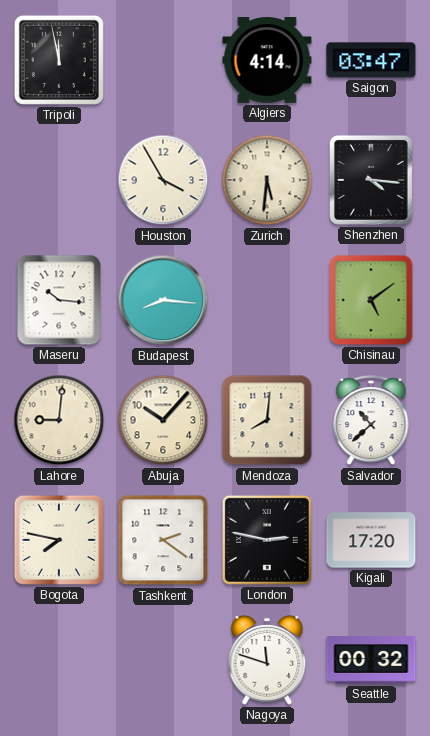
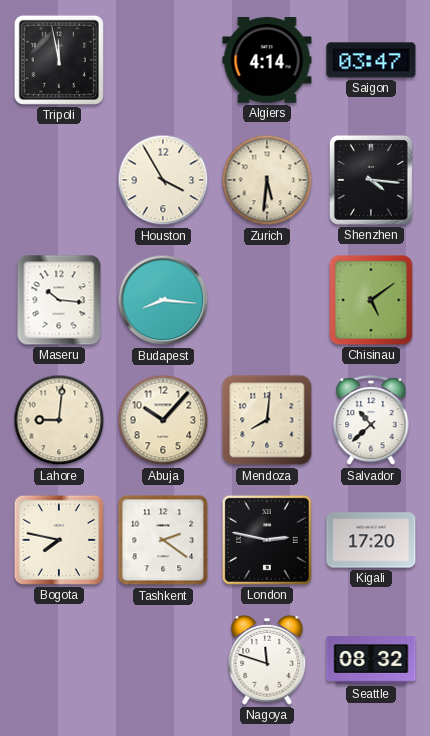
Seattle: 00:32 -> 08:32 (371, 660)
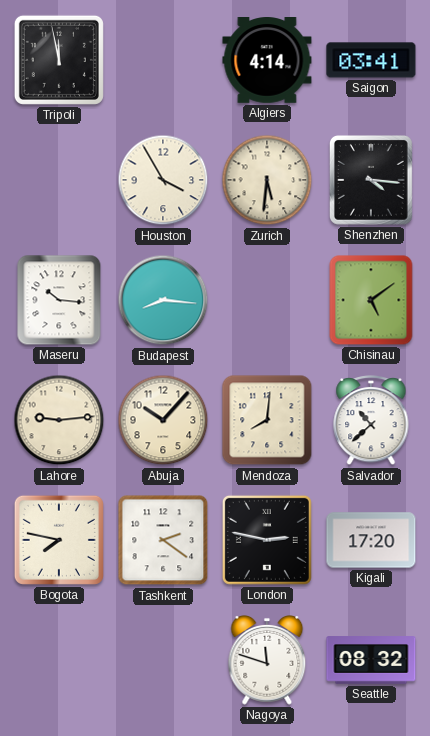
Saigon: 03:47 -> 03:41 (371, 60)
Lahore: 9:01 -> 9:14 (59, 420)
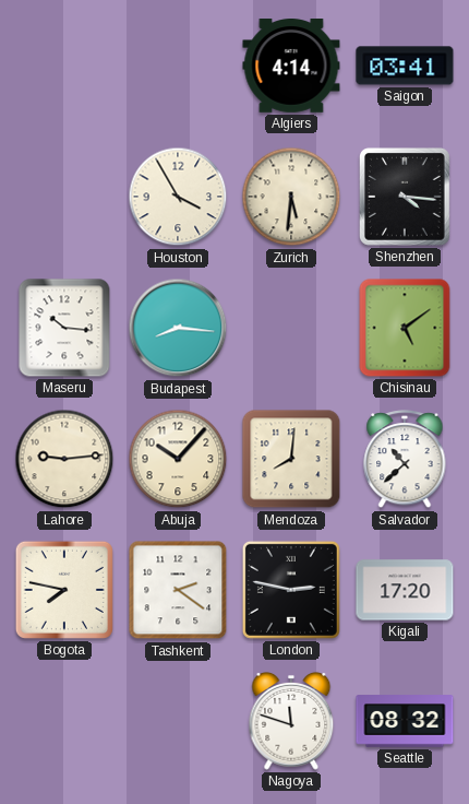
Tripoli: 11:58 -> none (59, 60)
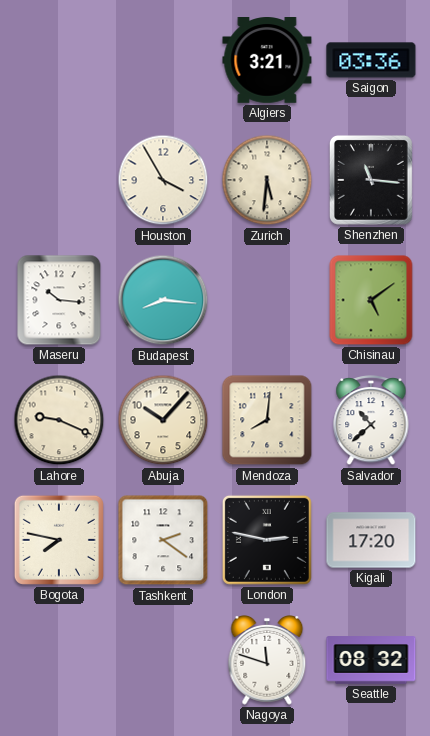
Algiers: 4:14 -> 3:21 (267, 61)
Saigon: 03:41 -> 03:36 (371, 60)
Shenzhen: 4:16 -> 11:16 (371, 181)
Lahore: 9:14 -> 9:19 (59, 420)
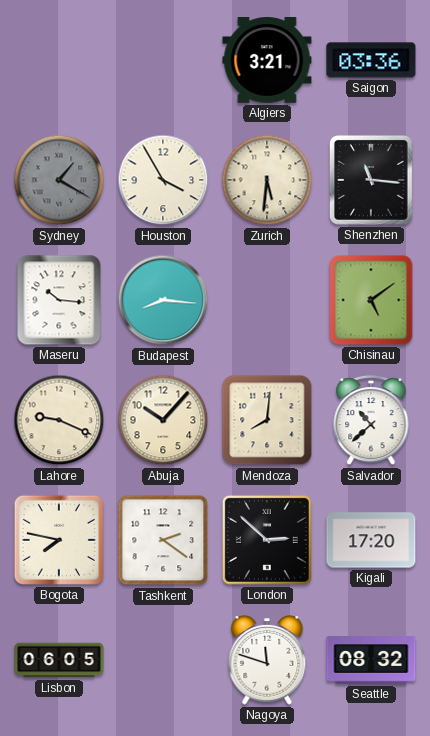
Sydney: none -> 1:20 (59, 180)
London: 2:47 -> 2:52 (267, 540)
Lisbon: none -> 06:05 (59, 660)
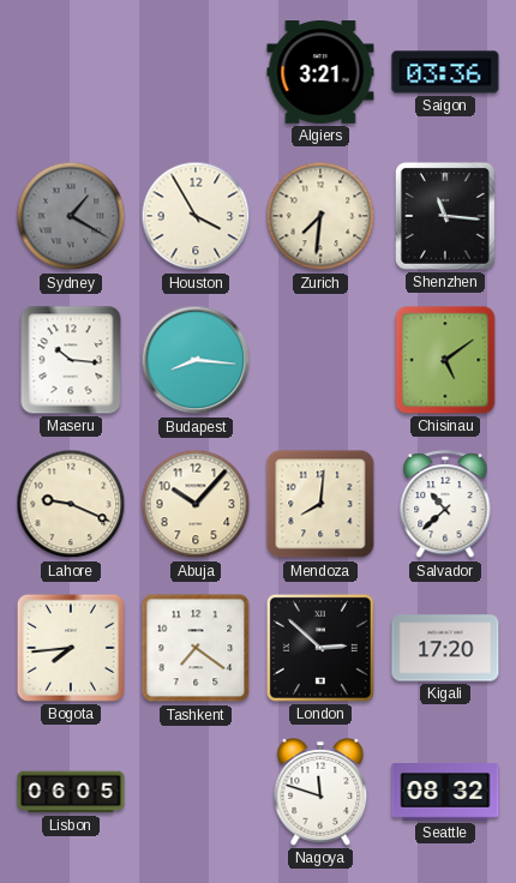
Zurich: 5:31 -> 7:31 (320, 216)
Bogota: 7:47 -> 7:44 (71, 648)
Tashkent: 2:21 -> 7:21 (196, 648)
